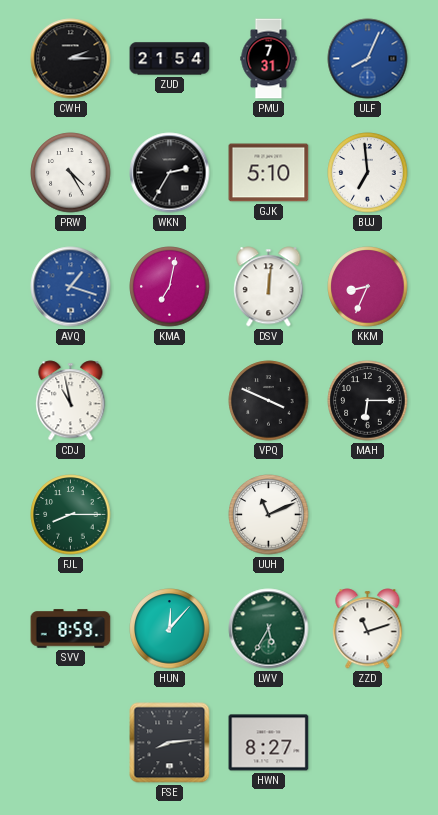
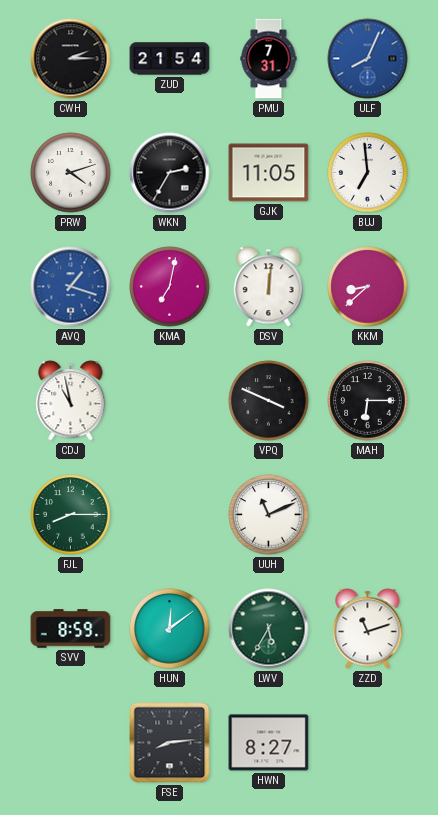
PRW: 4:25 -> 4:12 (71, 173)
GJK: 5:10 -> 11:05 (269, 173)
KKM: 8:34 -> 8:38 (368, 287)
HUN: 12:07 -> 12:09 (170, 629)
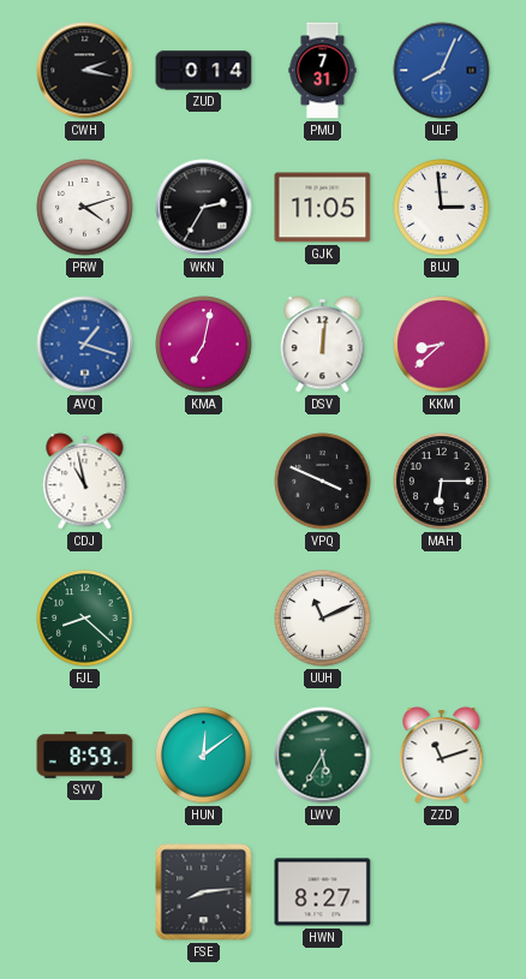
CWH: 2:15 -> 2:17 (85, 71)
ZUD: 21:54 -> 0:14 (204, 71)
BUJ: 6:59 -> 2:59 (442, 208)
FJL: 8:15 -> 8:22 (85, 619)
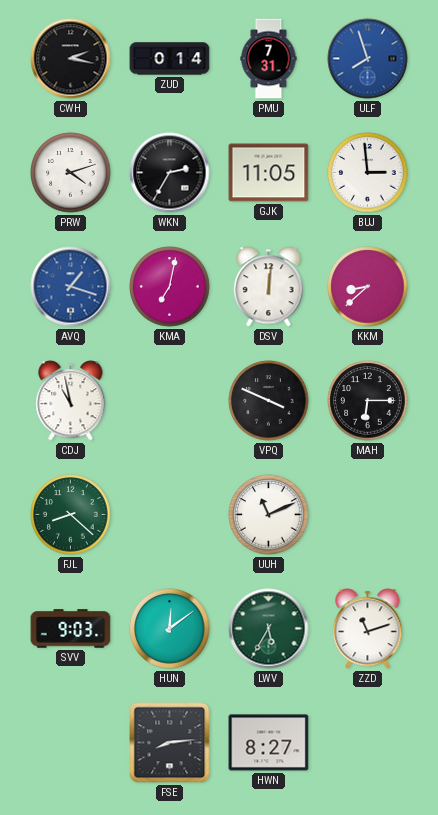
ULF: 8:04 -> 7:57 (368, 59)
SVV: 8:59 -> 9:03 (71, 629)
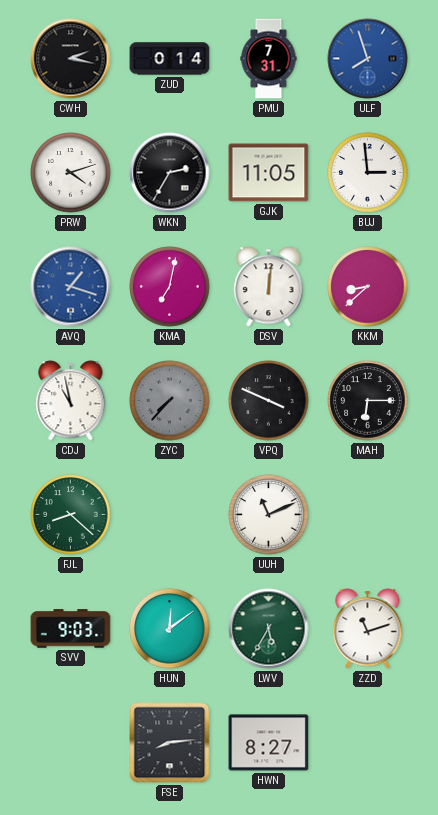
ZYC: none -> 7:37 (170, 401)
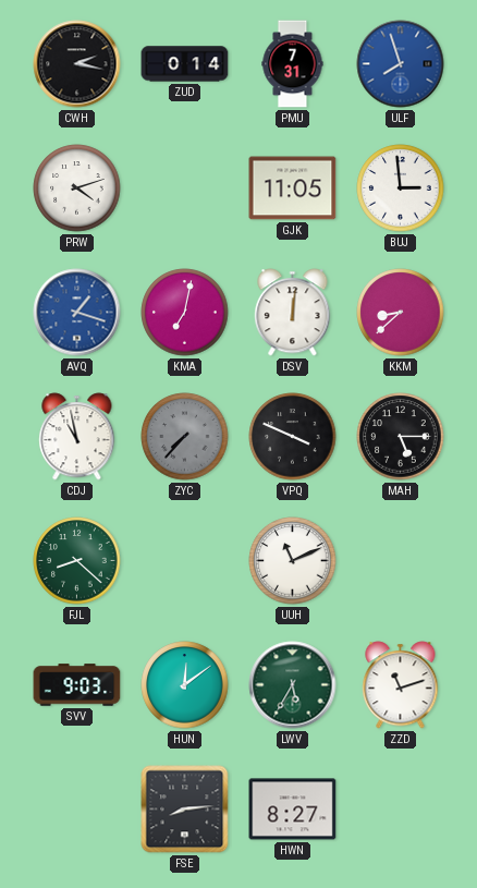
WKN: 2:35 -> none (170, 173)
MAH: 6:15 -> 5:15 (401, 437)
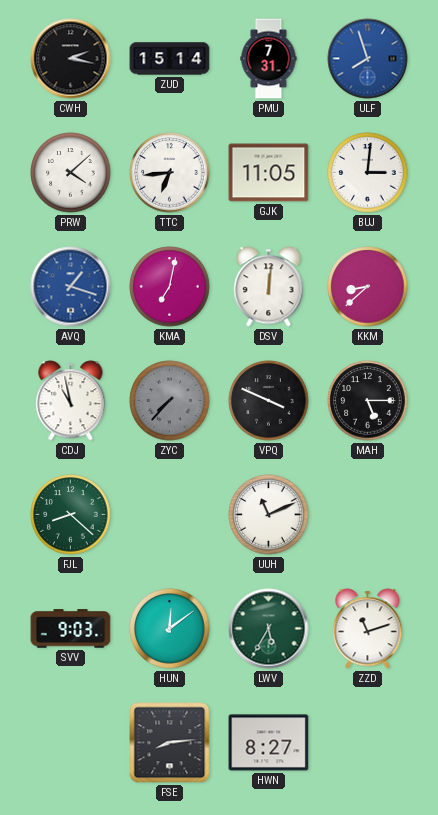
ZUD: 0:14 -> 15:14 (170, 59)
PRW: 4:12 -> 4:08 (71, 173)
TTC: none -> 6:44 (170, 173)
BUJ: 2:59 -> 3:01 (368, 173)
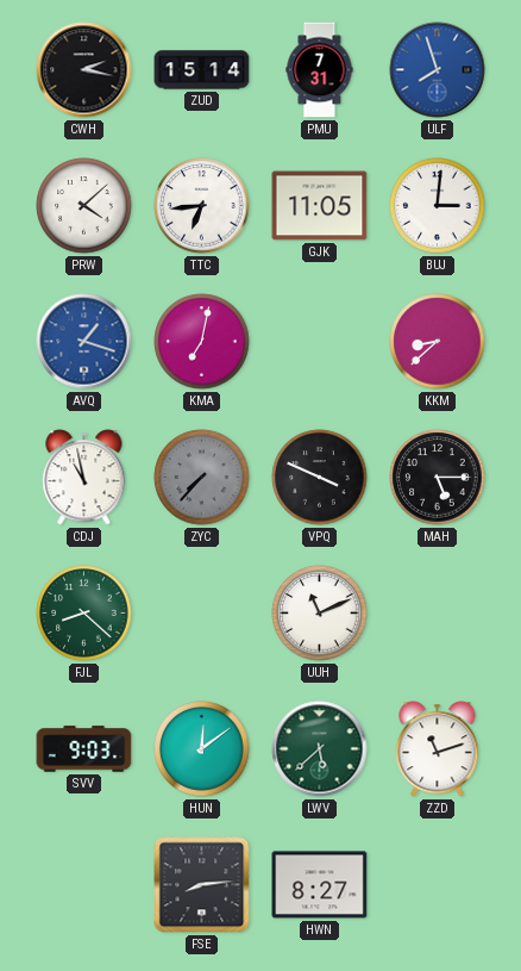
DSV: 12:01 -> none (269, 287)
LWV: 5:35 -> 5:38 (320, 749)
